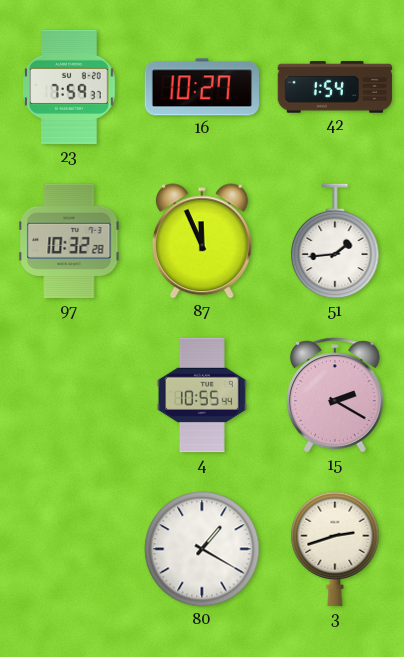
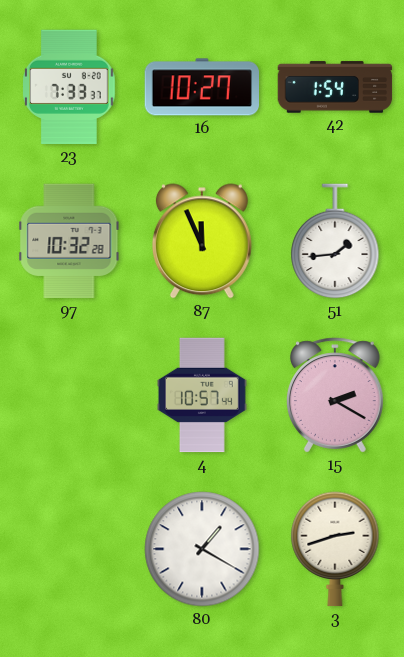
23: 7:59 -> 7:33 (69, 87)
4: 10:55 -> 10:57 (202, 395)
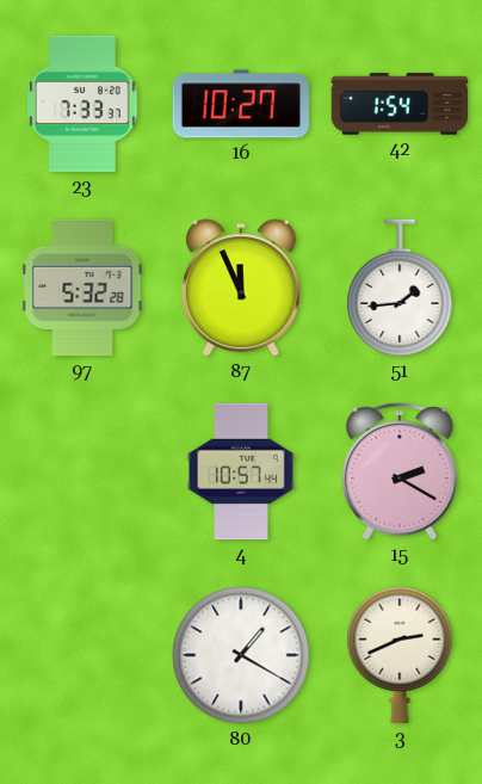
97: 10:32 -> 5:32 (82, 288)
3: 2:42 -> 2:41 (400, 655)
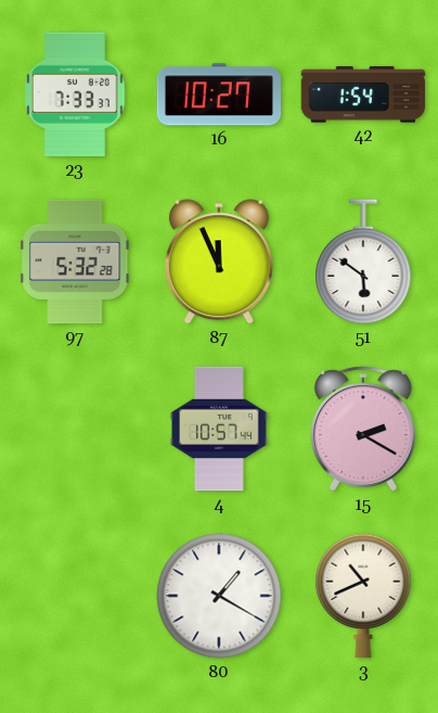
51: 1:44 -> 5:51 (363, 262)
3: 2:41 -> 10:41 (363, 596)
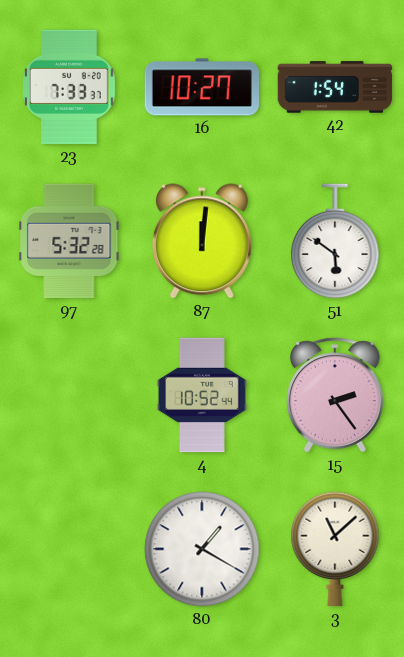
87: 11:56 -> 12:01 (202, 241)
4: 10:57 -> 10:52 (202, 395)
15: 2:20 -> 2:24 (336, 395)
3: 10:41 -> 11:08 (335, 549)
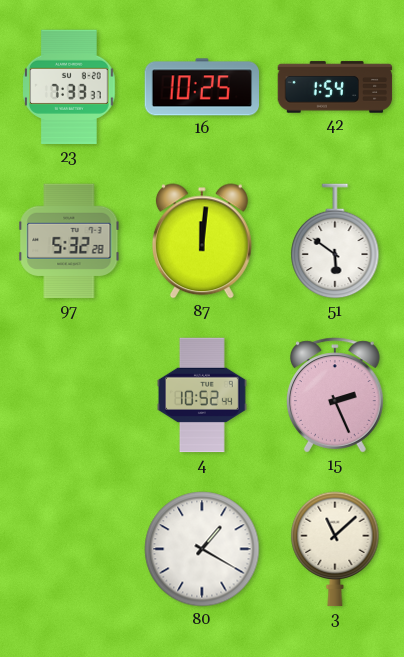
16: 10:27 -> 10:25 (201, 87)
15: 2:24 -> 2:26 (336, 395)
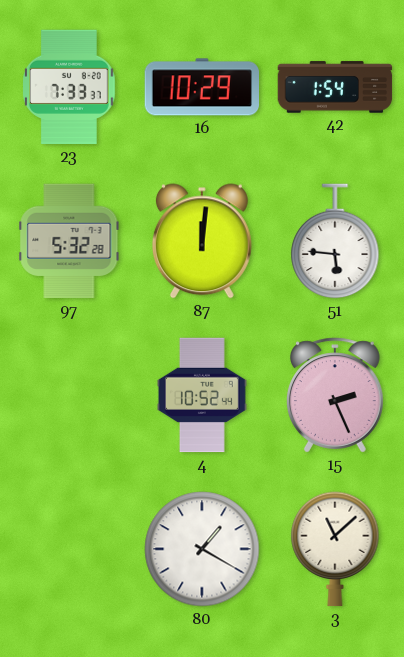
16: 10:25 -> 10:29 (201, 87)
51: 5:51 -> 5:46 (335, 241)
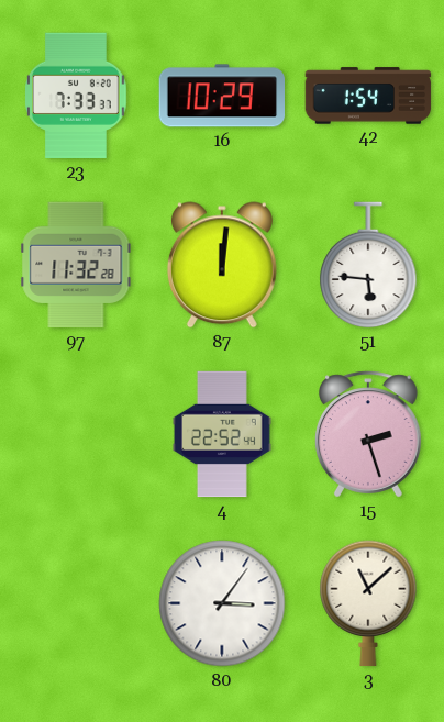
97: 5:32 -> 11:32 (76, 265)
4: 10:52 -> 22:52 (222, 434)
15: 2:26 -> 2:27 (369, 434)
80: 1:20 -> 3:06 (222, 603)
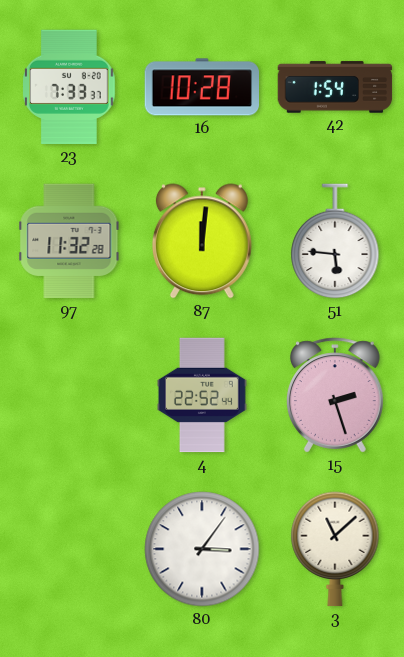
16: 10:29 -> 10:28 (201, 87)
